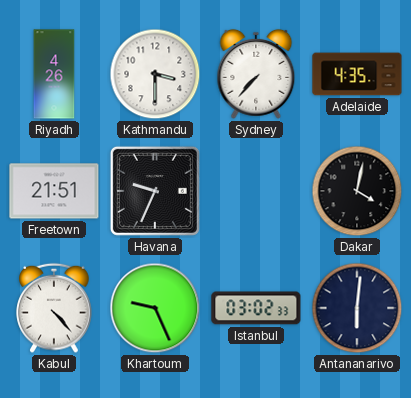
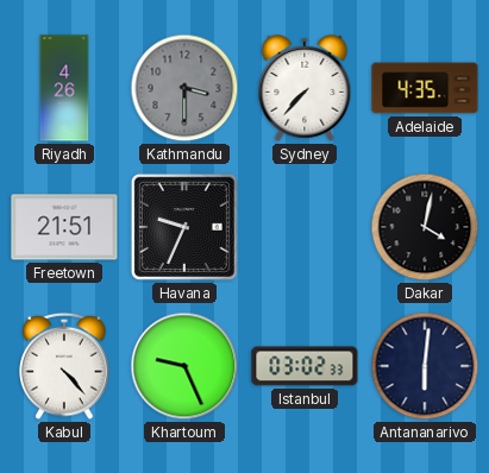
Kathmandu dial: white -> grey (184, 88)
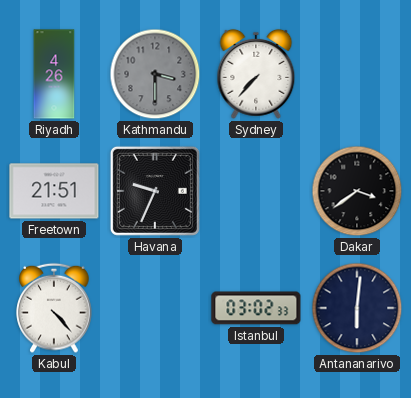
Adelaide: 4:35 -> none (425, 88)
Dakar: 4:02 -> 3:39 (357, 191)
Khartoum: 9:26 -> none (184, 366)
